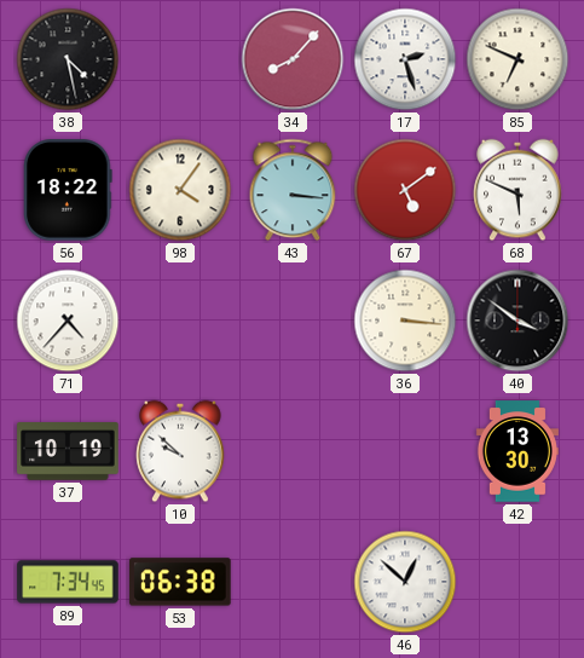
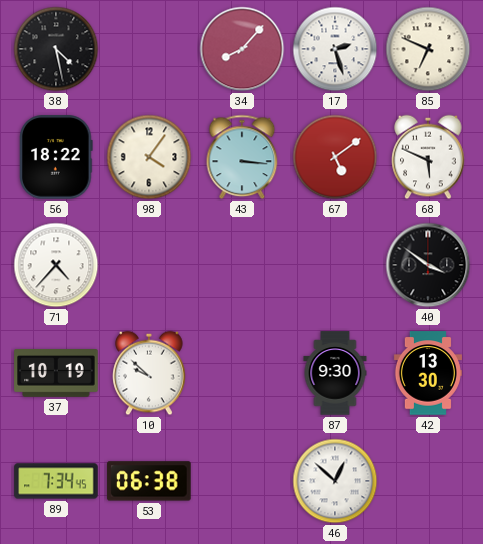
36: 3:16 -> none (405, 321)
87: none -> 9:30 (335, 373)
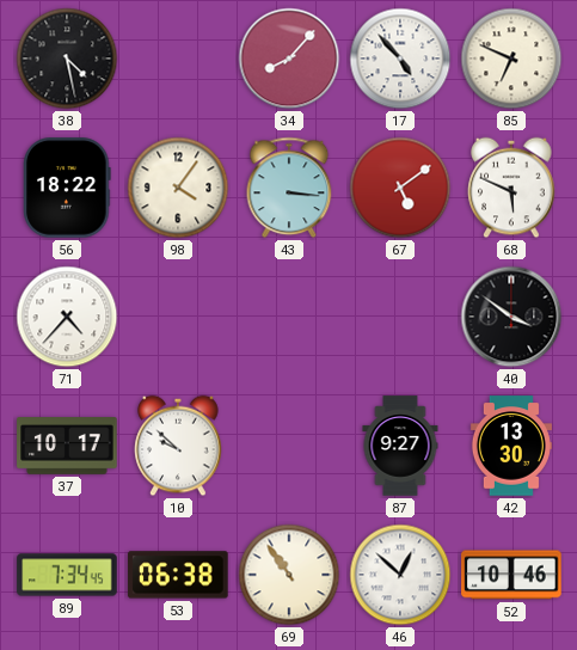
17: 2:27 -> 4:53 (400, 59)
37: 10:19 -> 10:17 (67, 447)
87: 9:30 -> 9:27 (400, 446)
69: none -> 10:54 (289, 575)
52: none -> 10:46 (511, 575)
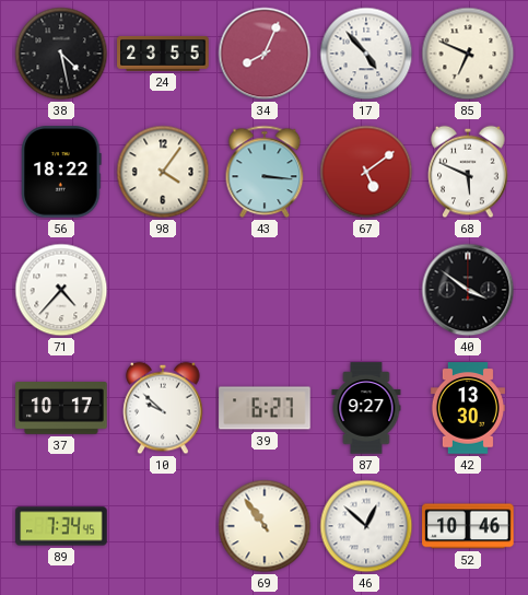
24: none -> 23:55 (163, 54)
34: 8:07 -> 8:04 (265, 54)
39: none -> 6:27 (265, 408)
53: 06:38 -> none (178, 575)
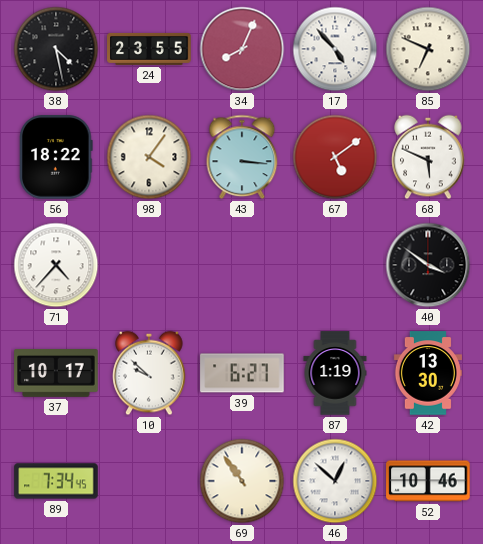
87: 9:27 -> 1:19 (335, 373)
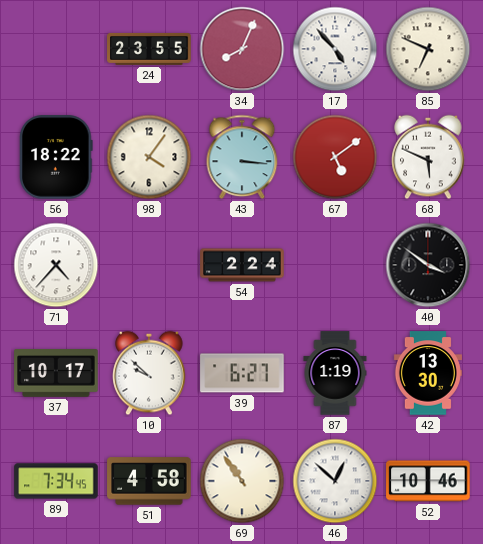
38: 4:28 -> none (56, 49)
54: none -> 2:24 (242, 265)
51: none -> 4:58 (149, 481)
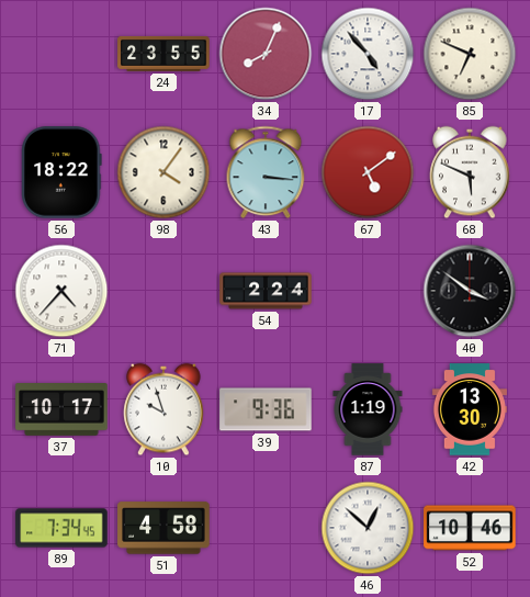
10: 9:52 -> 9:57 (163, 409)
39: 6:27 -> 9:36 (266, 409)
69: 10:54 -> none (242, 481)
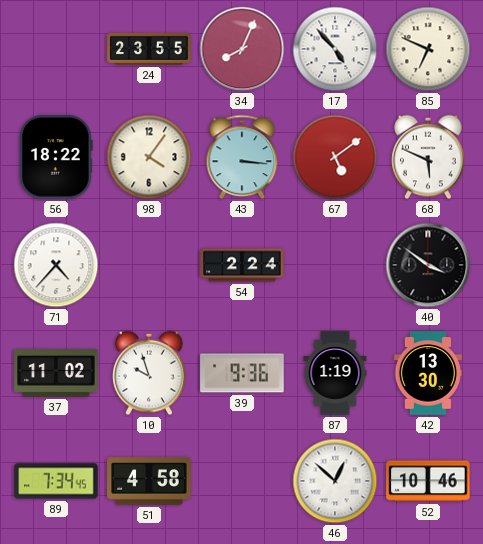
37: 10:17 -> 11:02 (56, 374)
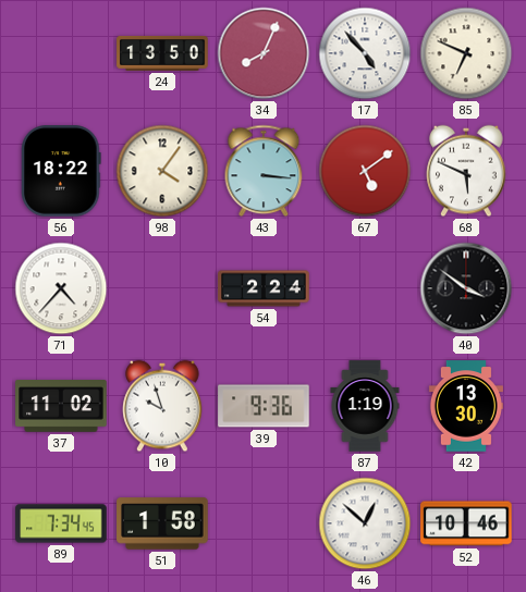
24: 23:55 -> 13:50 (162, 53)
51: 4:58 -> 1:58 (162, 523)
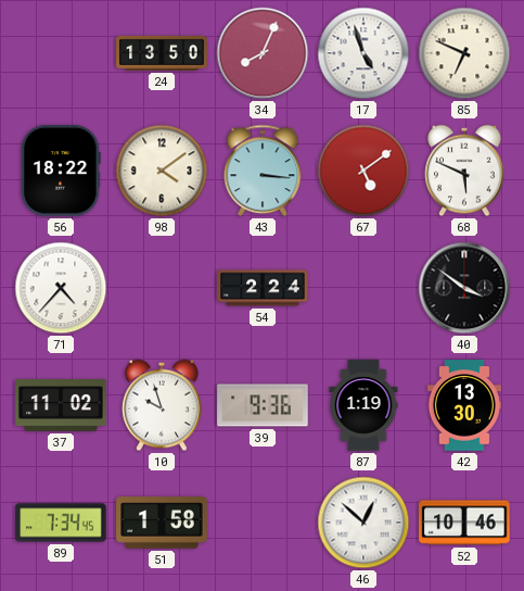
17: 4:53 -> 4:57 (363, 53)
98: 4:06 -> 4:09 (162, 171)
